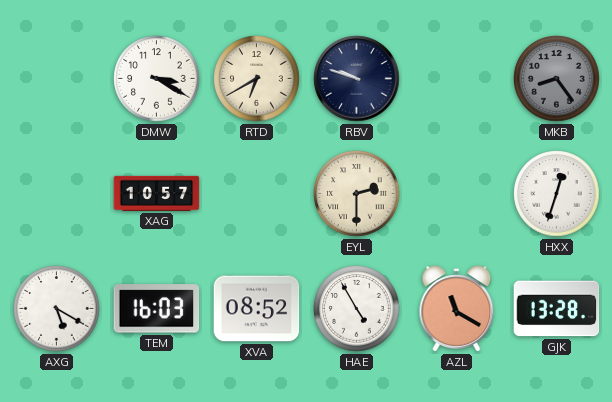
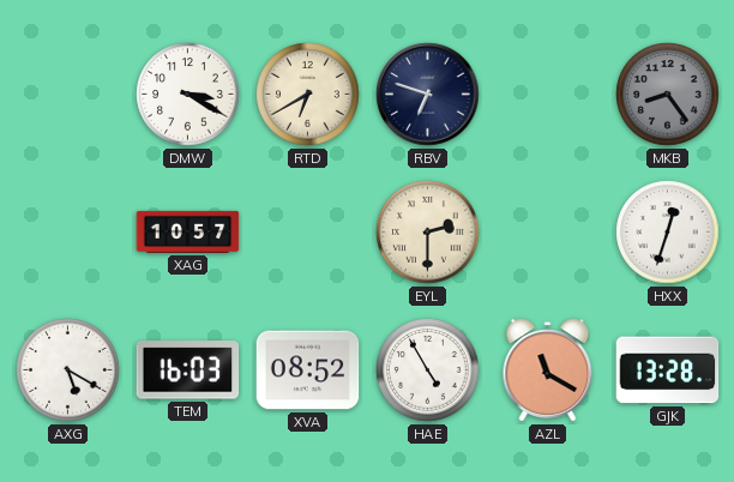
RBV: 9:48 -> 6:48 (428, 95)
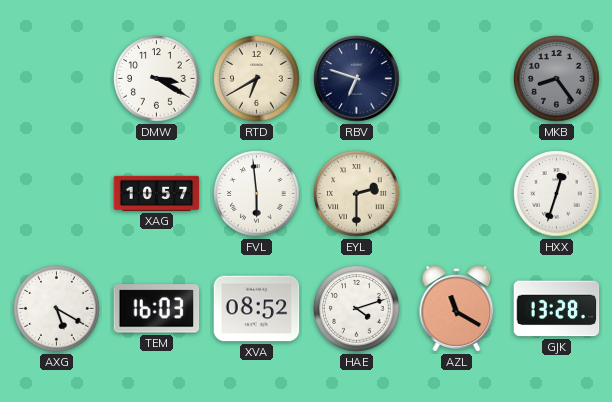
FVL: none -> 5:59 (257, 194)
HAE: 4:55 -> 4:12 (357, 309)
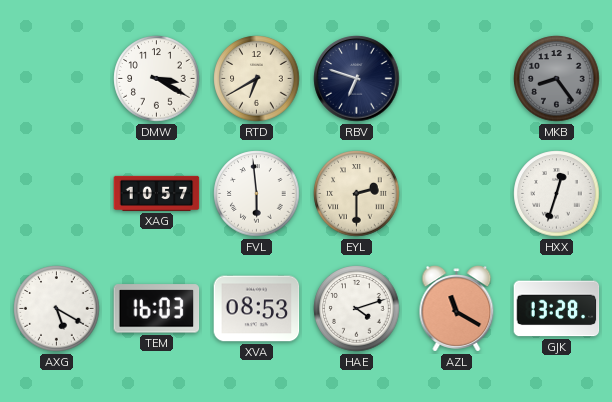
XVA: 08:52 -> 08:53 (257, 309)
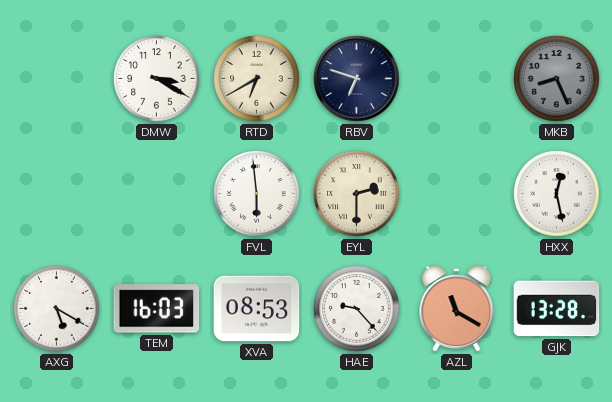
MKB: 8:24 -> 8:26 (557, 79)
XAG: 10:57 -> none (157, 193)
HXX: 12:33 -> 12:28 (557, 194)
HAE: 4:12 -> 9:23 (357, 309)
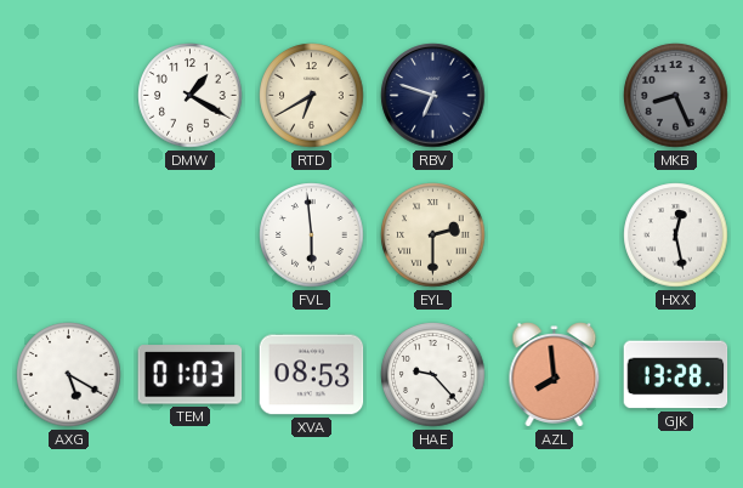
DMW: 3:20 -> 1:20 (191, 96)
TEM: 16:03 -> 01:03 (191, 375)
AZL: 11:20 -> 7:59 (555, 375)
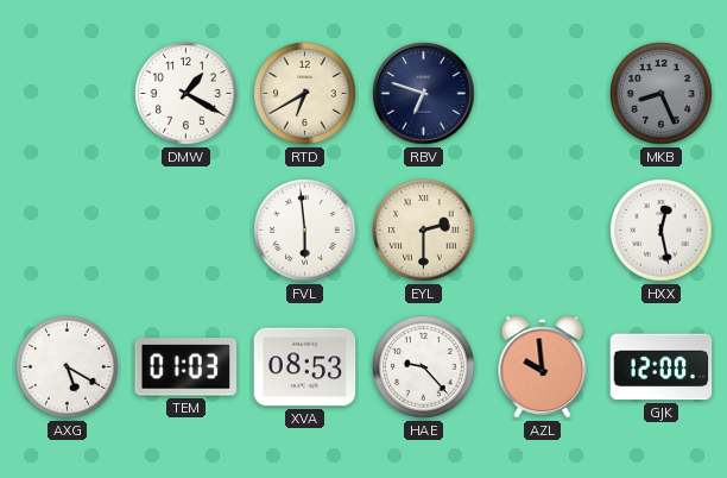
AZL: 7:59 -> 9:59 (543, 367)
GJK: 13:28 -> 12:00 (662, 367)
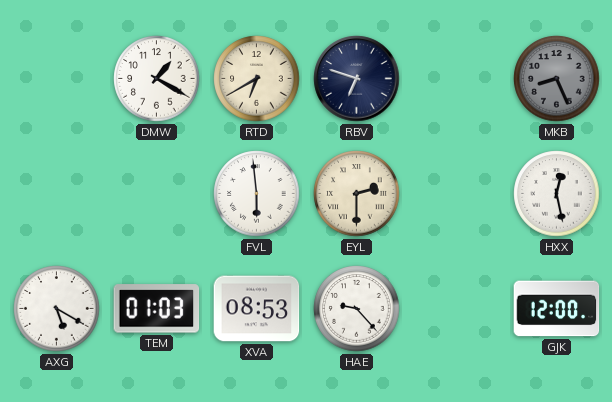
AZL: 9:59 -> none (543, 367)
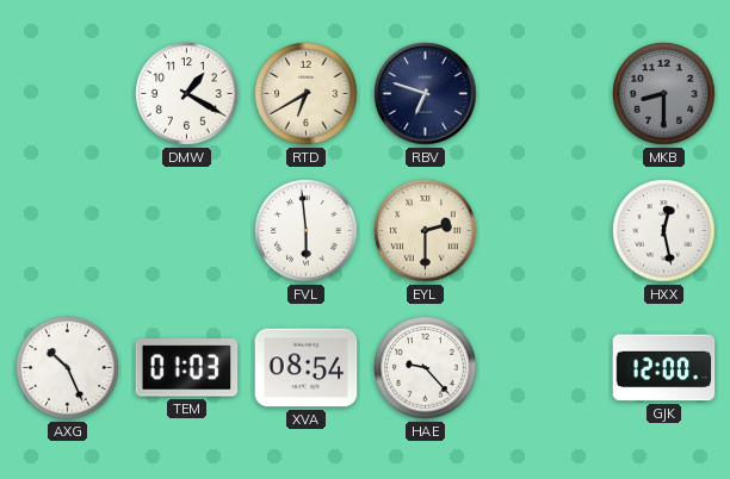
MKB: 8:26 -> 8:30 (664, 94)
AXG: 5:20 -> 10:26 (68, 368)
XVA: 08:53 -> 08:54 (307, 368)
